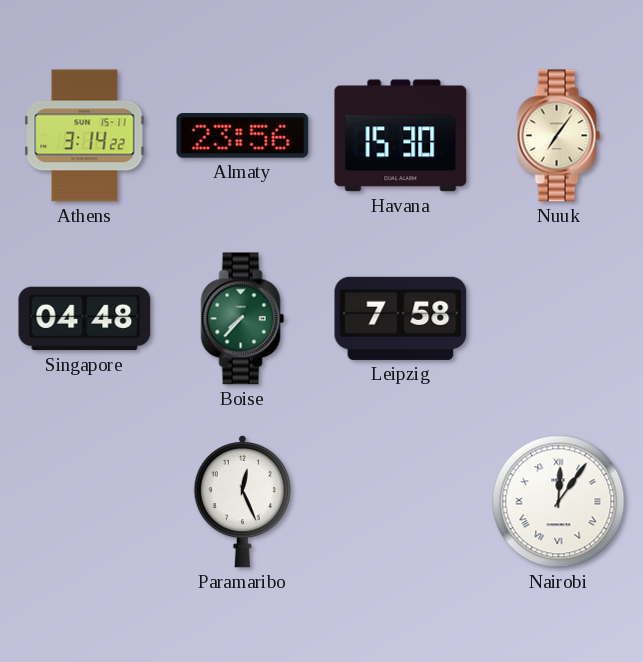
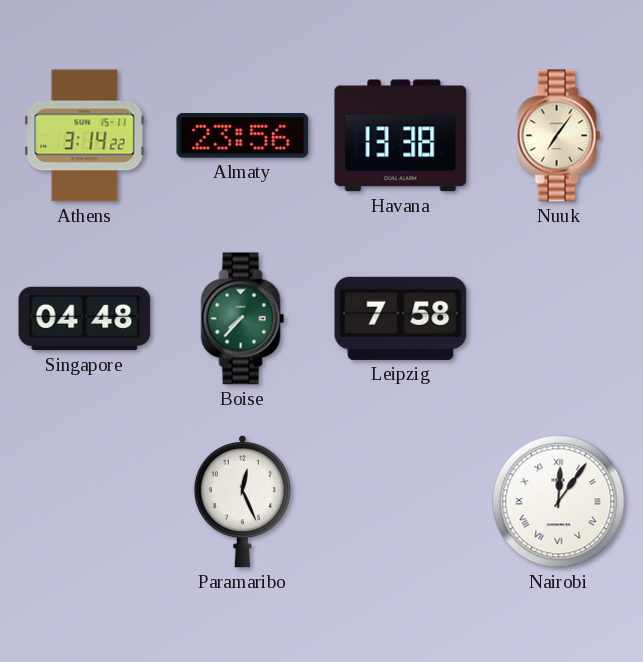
Havana: 15:30 -> 13:38 (401, 136)
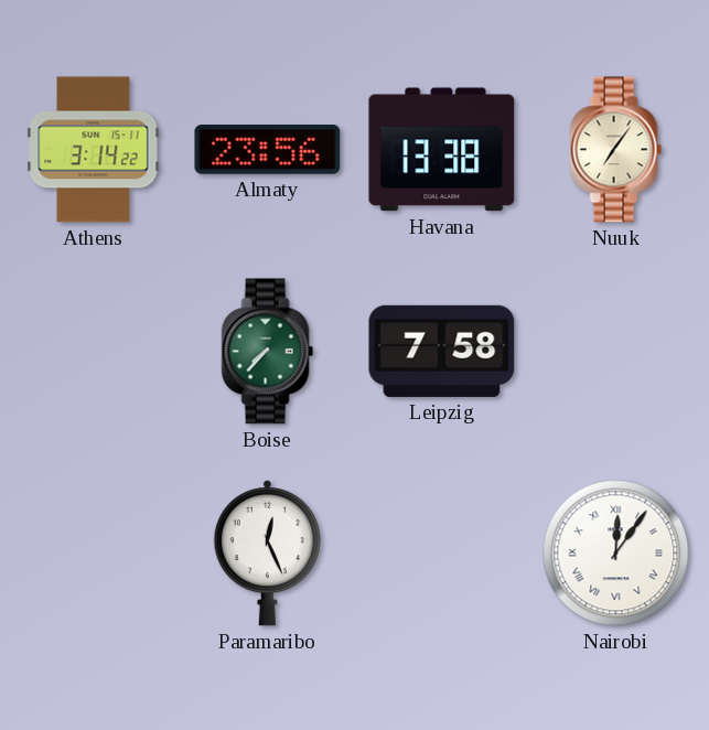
Singapore: 04:48 -> none (85, 319)
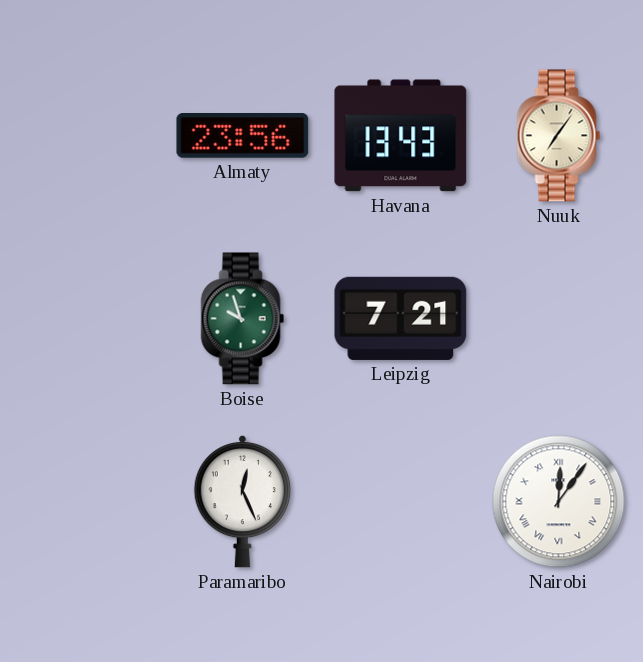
Athens: 3:14 -> none (94, 150)
Havana: 13:38 -> 13:43 (401, 136)
Boise: 7:37 -> 9:57 (243, 319)
Leipzig: 7:58 -> 7:21 (401, 318)
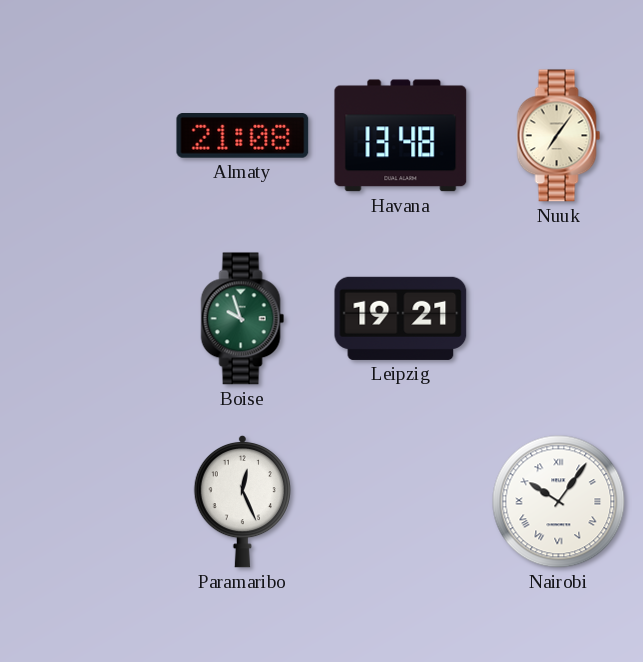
Almaty: 23:56 -> 21:08 (243, 136)
Havana: 13:43 -> 13:48 (401, 136)
Leipzig: 7:21 -> 19:21 (401, 318)
Nairobi: 12:06 -> 10:06 (559, 502)
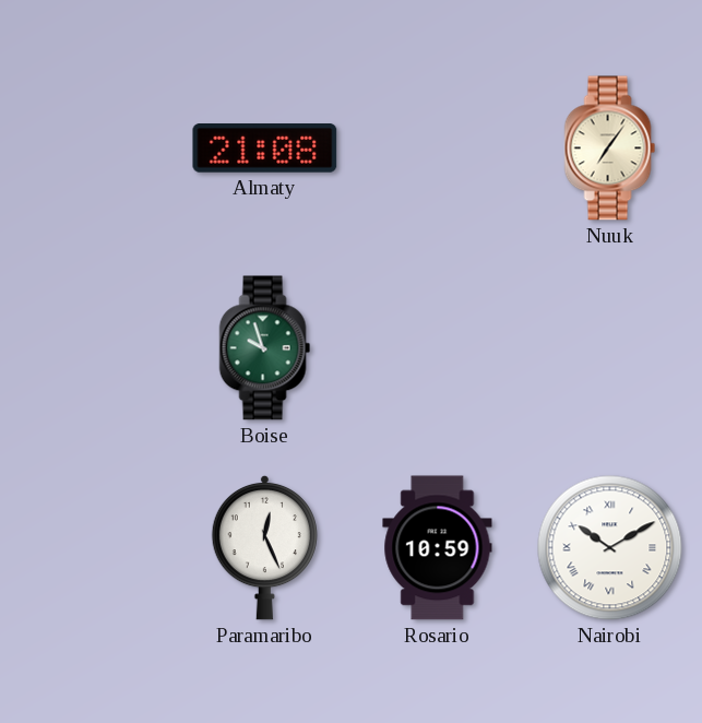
Havana: 13:48 -> none (401, 136)
Leipzig: 19:21 -> none (401, 318)
Rosario: none -> 10:59 (438, 548)
Nairobi: 10:06 -> 10:10 (610, 548)
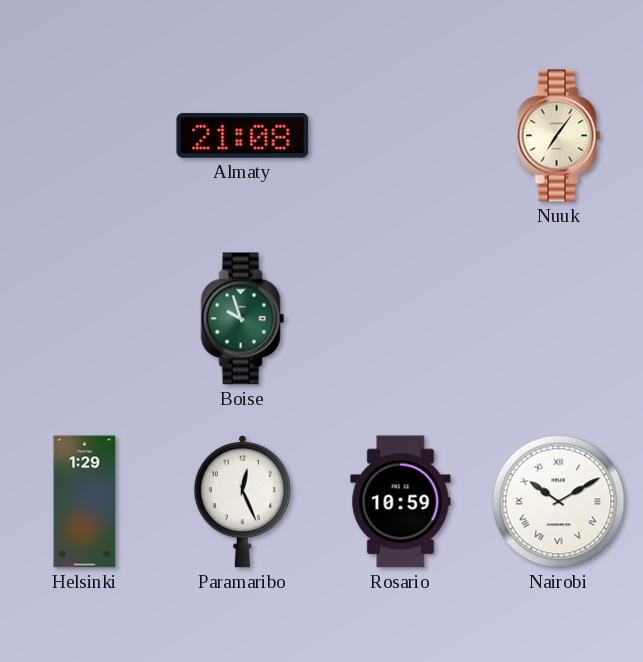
Helsinki: none -> 1:29 (85, 502)
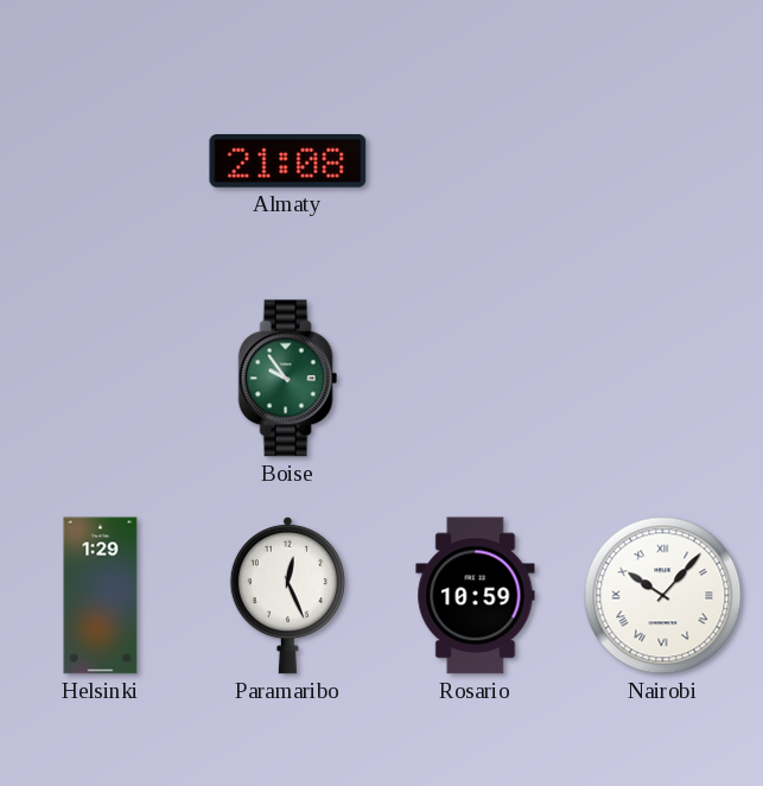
Nuuk: 7:06 -> none (559, 136)
Boise: 9:57 -> 9:54 (288, 379)
Nairobi: 10:10 -> 10:07 (663, 596)
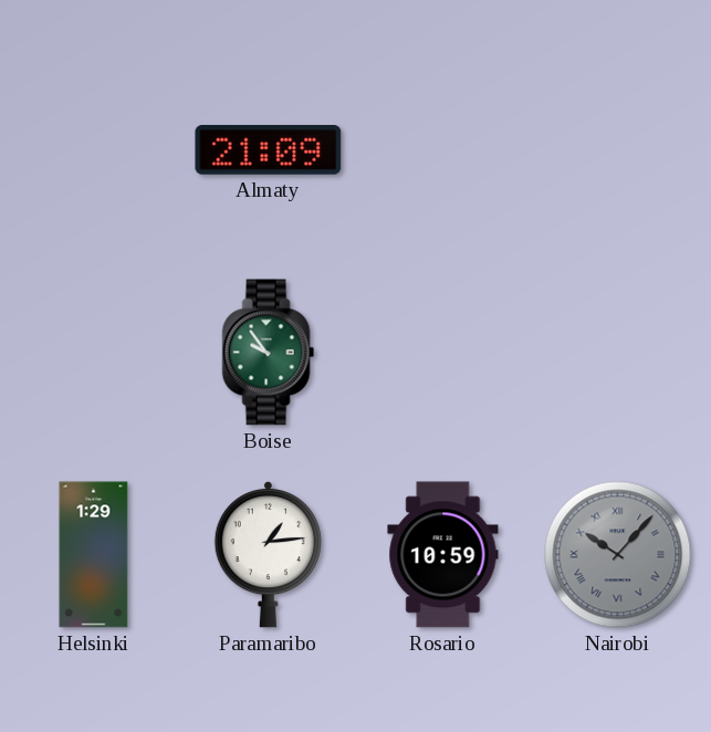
Almaty: 21:08 -> 21:09 (269, 150)
Paramaribo: 12:26 -> 1:14 (268, 554)
Nairobi dial: white -> grey (618, 555)
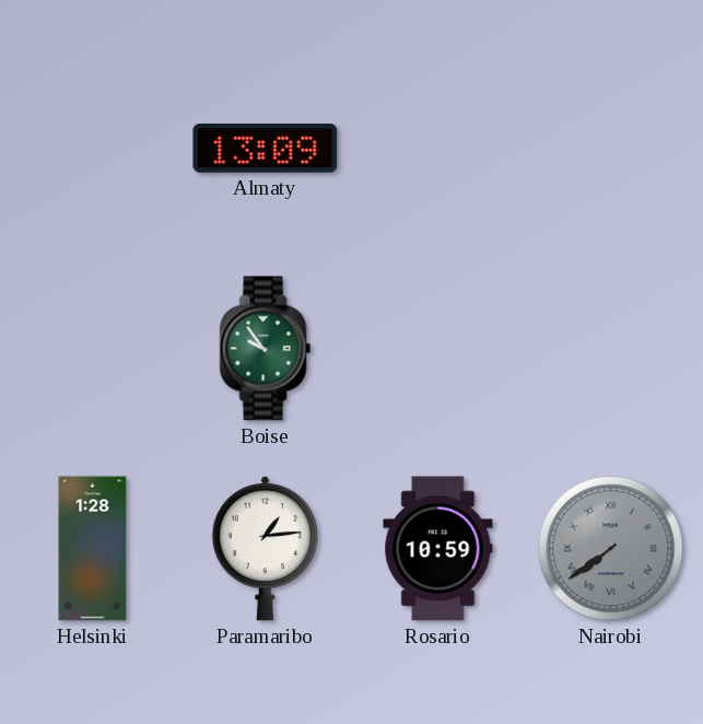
Almaty: 21:09 -> 13:09 (266, 149)
Helsinki: 1:29 -> 1:28 (93, 549)
Nairobi: 10:07 -> 7:39 (611, 549)
